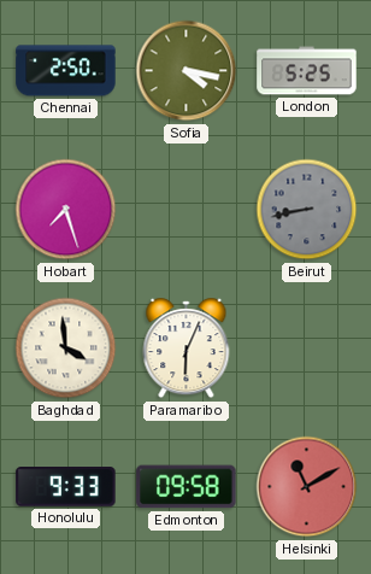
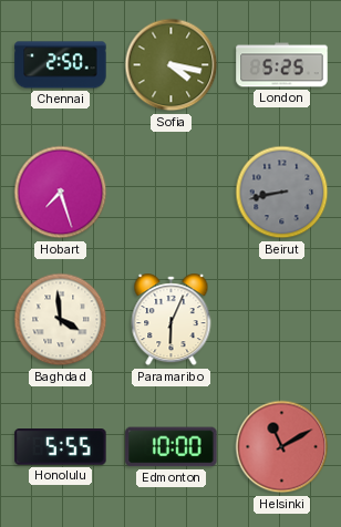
Honolulu: 9:33 -> 5:55 (61, 447)
Edmonton: 09:58 -> 10:00 (172, 447)
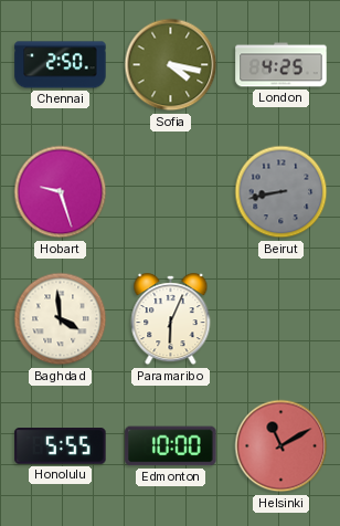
London: 5:25 -> 4:25 (281, 65)
Hobart: 7:27 -> 9:27 (61, 192)
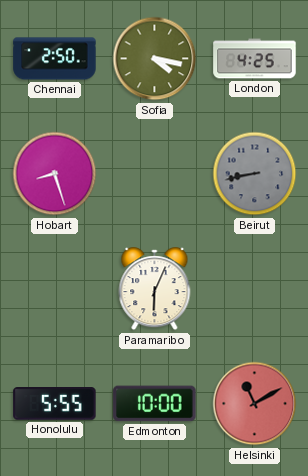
Hobart: 9:27 -> 8:27 (55, 174)
Baghdad: 3:59 -> none (61, 319)
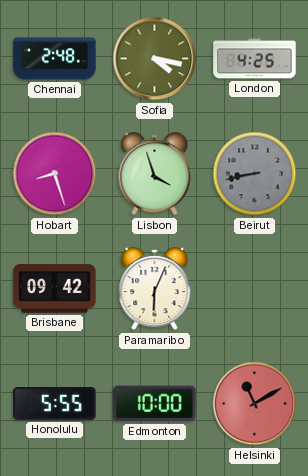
Chennai: 2:50 -> 2:48 (55, 59)
Lisbon: none -> 3:57 (155, 174)
Brisbane: none -> 09:42 (55, 289)
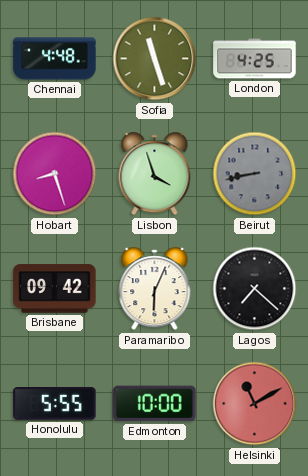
Chennai: 2:48 -> 4:48 (55, 59)
Sofia: 4:17 -> 11:27 (155, 59)
Lagos: none -> 7:22 (255, 289)
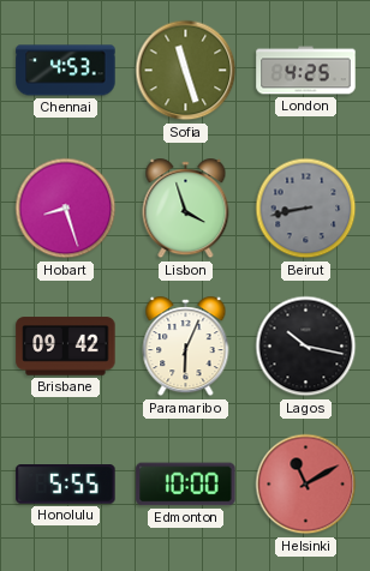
Chennai: 4:48 -> 4:53 (66, 71)
Lagos: 7:22 -> 10:17 (306, 347)
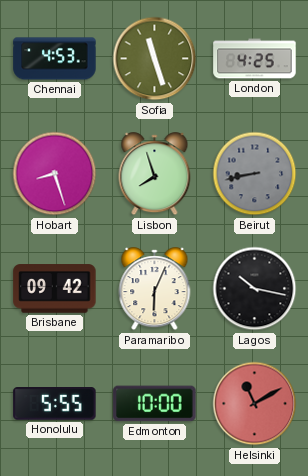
Lisbon: 3:57 -> 7:57 (155, 174)
